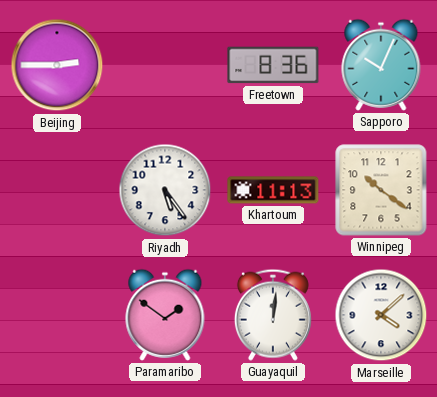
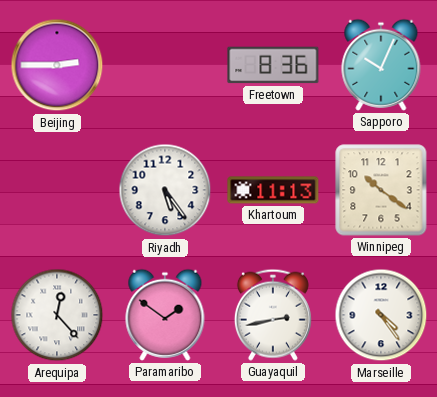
Arequipa: none -> 12:23 (57, 315)
Guayaquil: 12:01 -> 2:43 (273, 315)
Marseille: 4:08 -> 4:24 (381, 315)
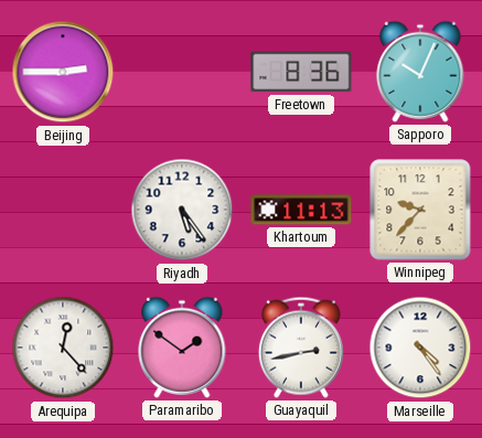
Winnipeg: 10:21 -> 9:37 (420, 210)
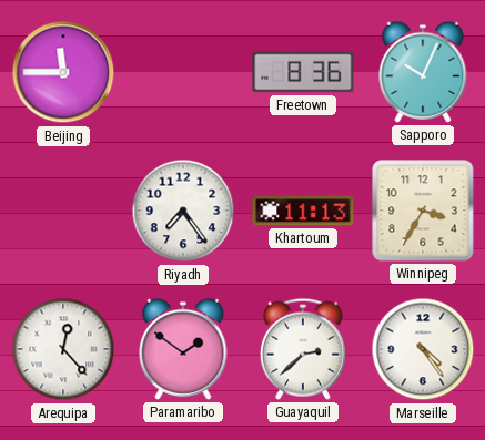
Beijing: 2:45 -> 11:45 (63, 72)
Riyadh: 5:24 -> 7:24 (183, 211)
Winnipeg: 9:37 -> 3:35 (423, 211)
Guayaquil: 2:43 -> 2:38 (303, 349)
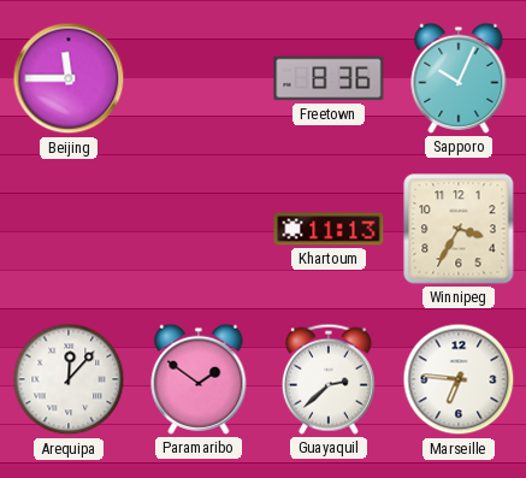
Riyadh: 7:24 -> none (183, 211)
Arequipa: 12:23 -> 12:07 (69, 379)
Marseille: 4:24 -> 6:46 (459, 379)
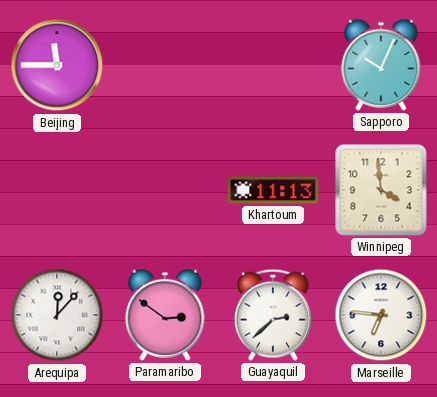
Freetown: 8:36 -> none (329, 78)
Winnipeg: 3:35 -> 3:59 (381, 190)
Paramaribo: 1:51 -> 2:51 (165, 315)
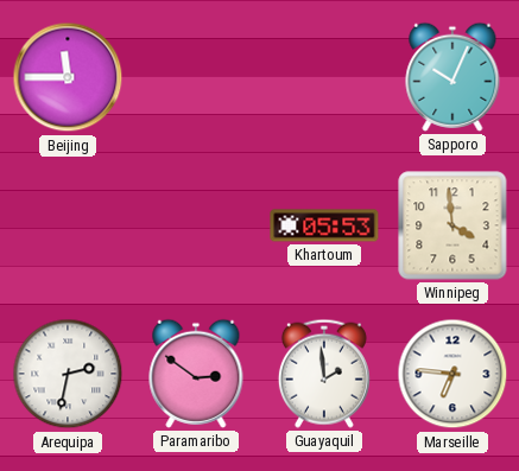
Khartoum: 11:13 -> 05:53 (324, 225)
Arequipa: 12:07 -> 2:32 (68, 374)
Guayaquil: 2:38 -> 1:59 (324, 374)
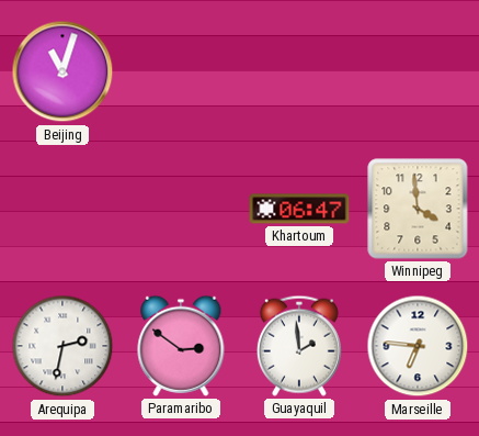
Beijing: 11:45 -> 11:03 (62, 71)
Sapporo: 10:04 -> none (452, 77)
Khartoum: 05:53 -> 06:47 (299, 209)
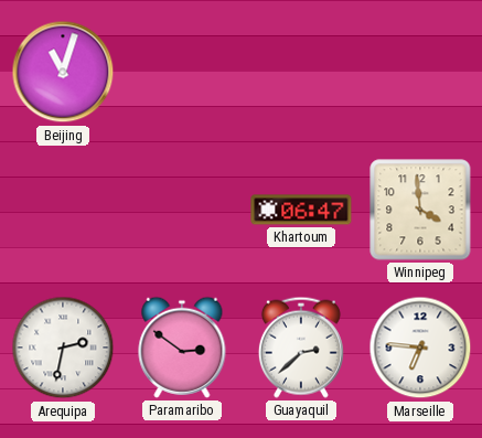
Guayaquil: 1:59 -> 2:38 (301, 348)
